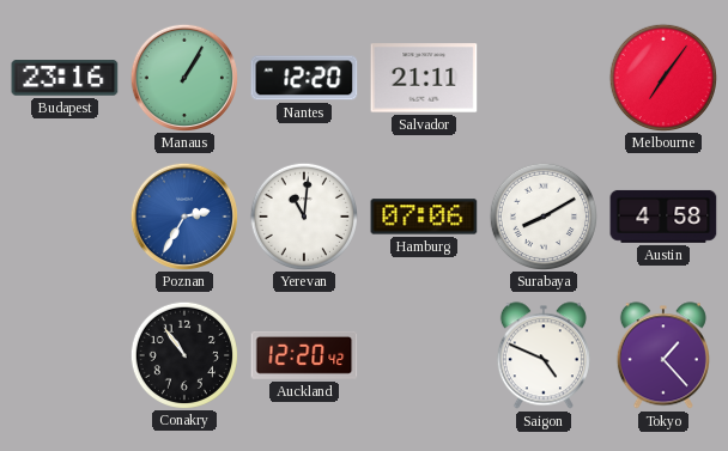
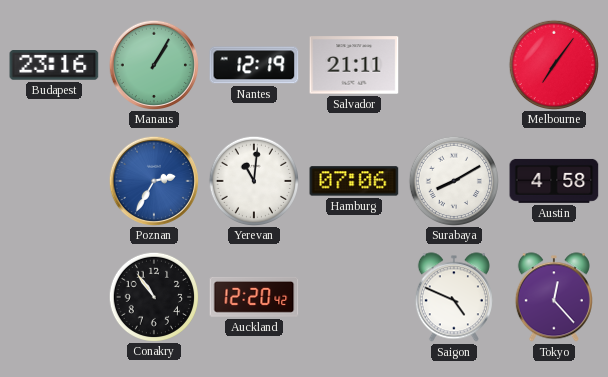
Nantes: 12:20 -> 12:19 (254, 65)
Tokyo: 1:23 -> 12:23 (554, 297)
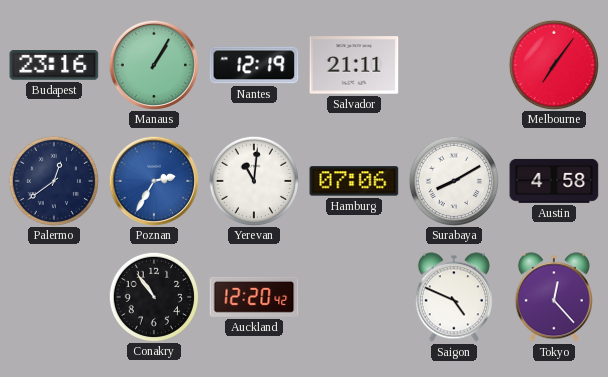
Palermo: none -> 12:39 (53, 180)
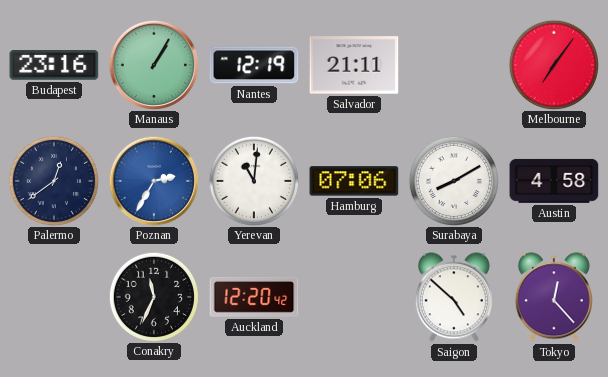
Conakry: 10:54 -> 11:34 (153, 296)
Saigon: 4:49 -> 4:52 (454, 297)
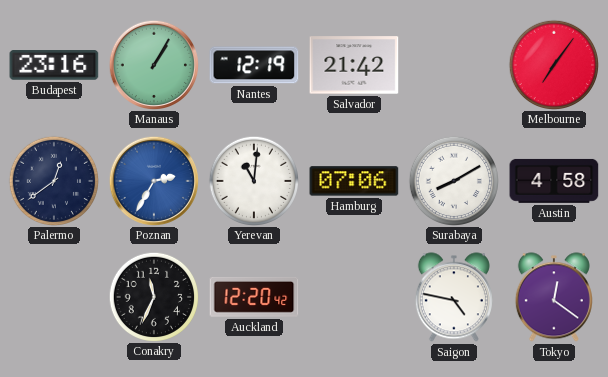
Salvador: 21:11 -> 21:42 (354, 65)
Saigon: 4:52 -> 4:47 (454, 297)
Tokyo: 12:23 -> 12:21 (554, 297)
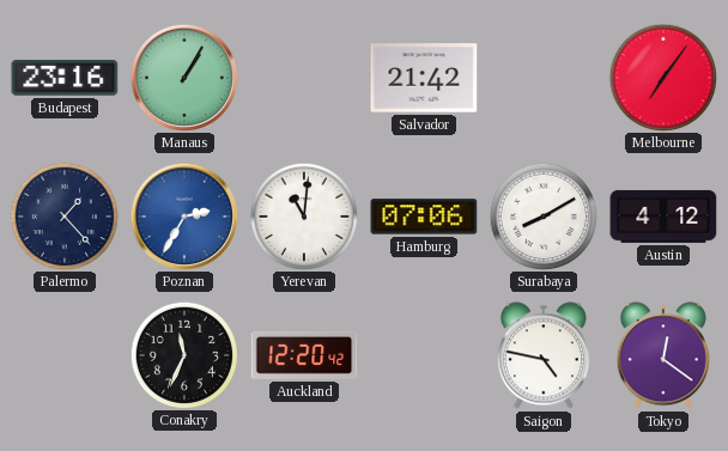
Nantes: 12:19 -> none (254, 65)
Palermo: 12:39 -> 1:23 (63, 215)
Austin: 4:58 -> 4:12 (663, 217)
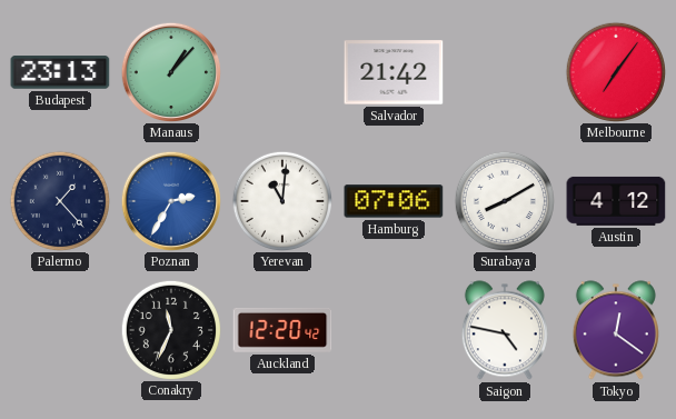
Budapest: 23:16 -> 23:13 (60, 72)
Manaus: 1:05 -> 1:07 (170, 71)
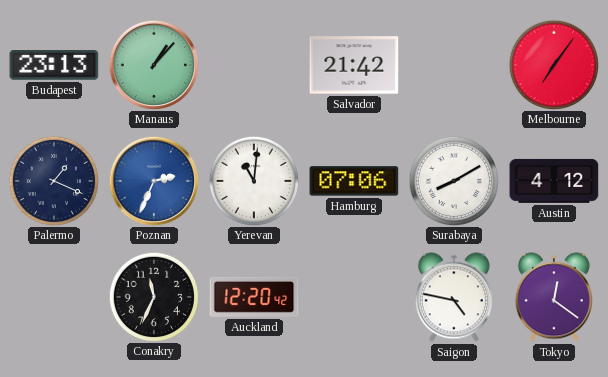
Palermo: 1:23 -> 1:19 (53, 180)
Poznan: 2:35 -> 2:34 (153, 180)
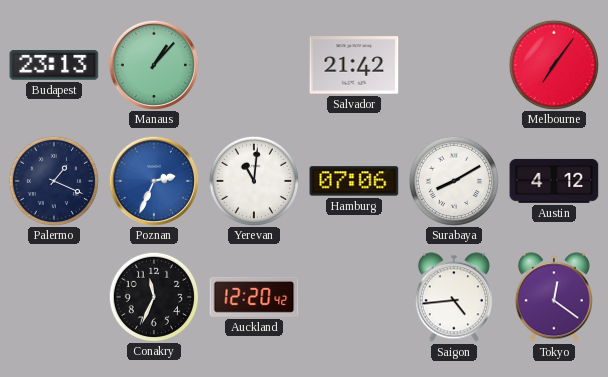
Saigon: 4:47 -> 4:44 (454, 297)
